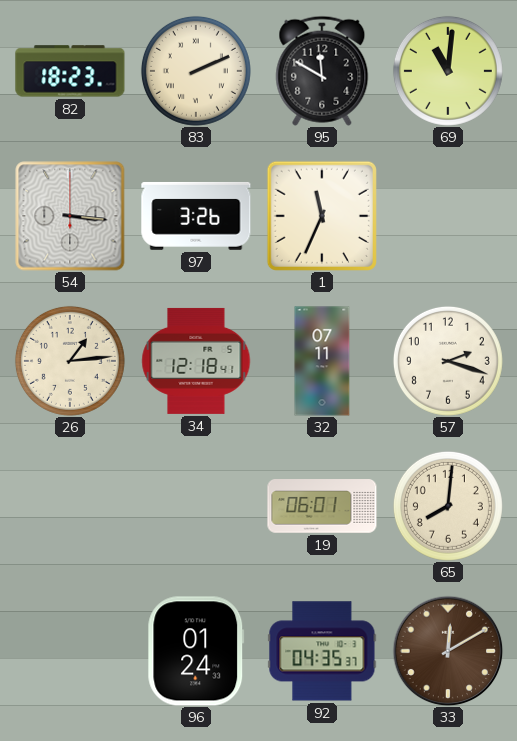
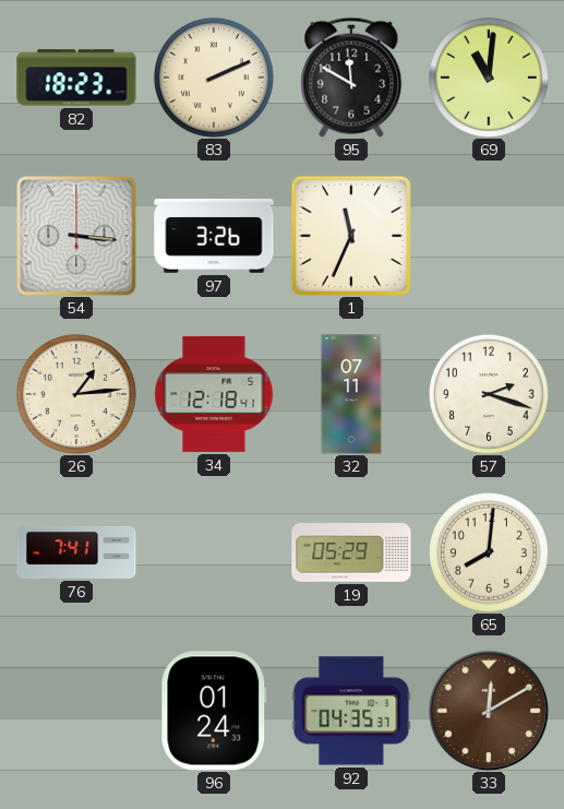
76: none -> 7:41 (76, 552)
19: 06:01 -> 05:29 (351, 552)
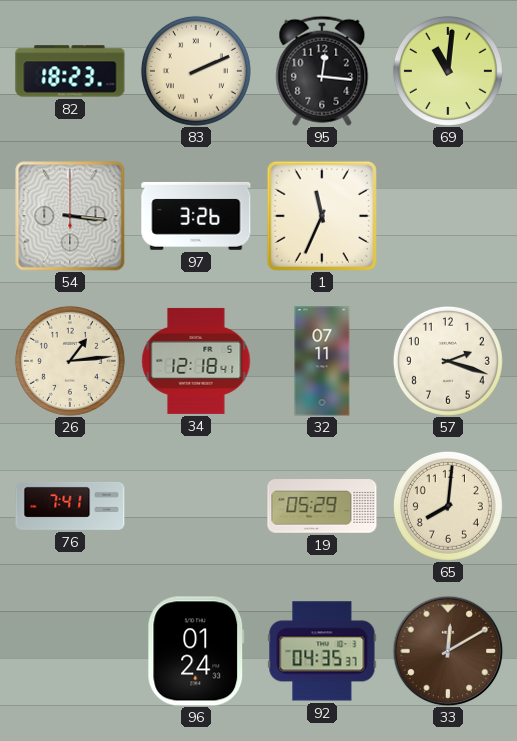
95: 11:50 -> 12:16 (322, 71)
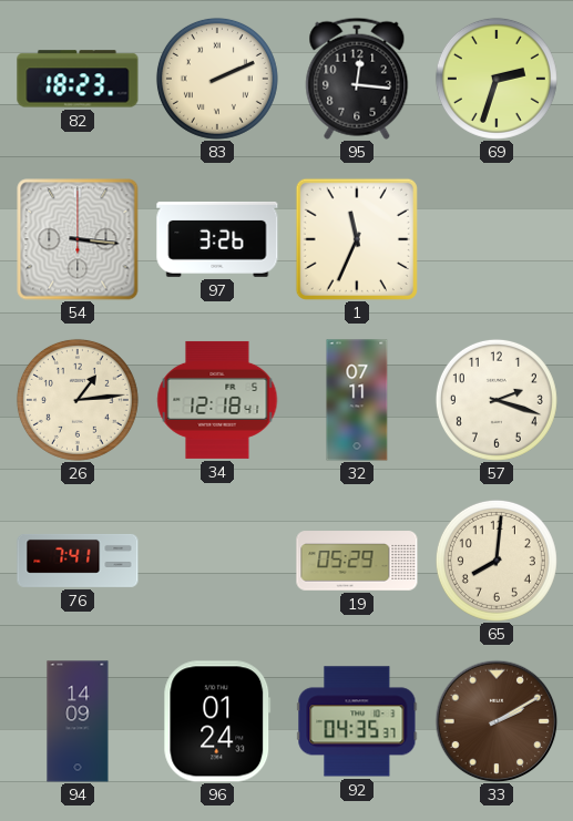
69: 11:01 -> 2:33 (497, 79)
94: none -> 14:09 (78, 721)
33: 12:10 -> 2:10 (497, 721)
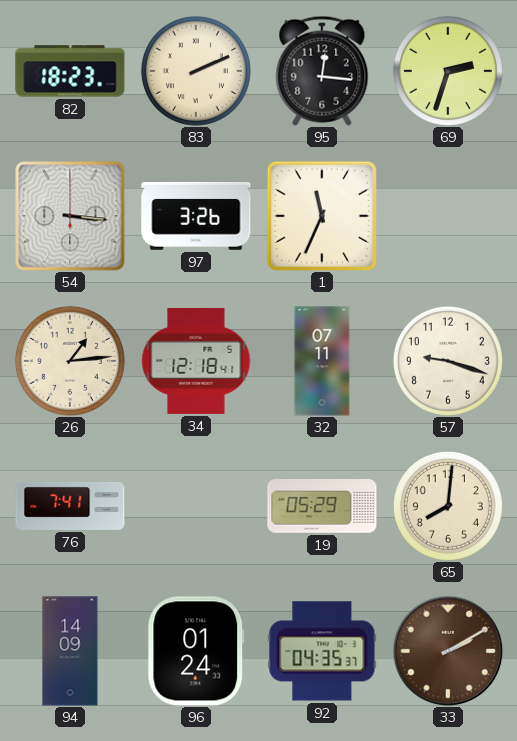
57: 2:18 -> 9:18 (448, 361)
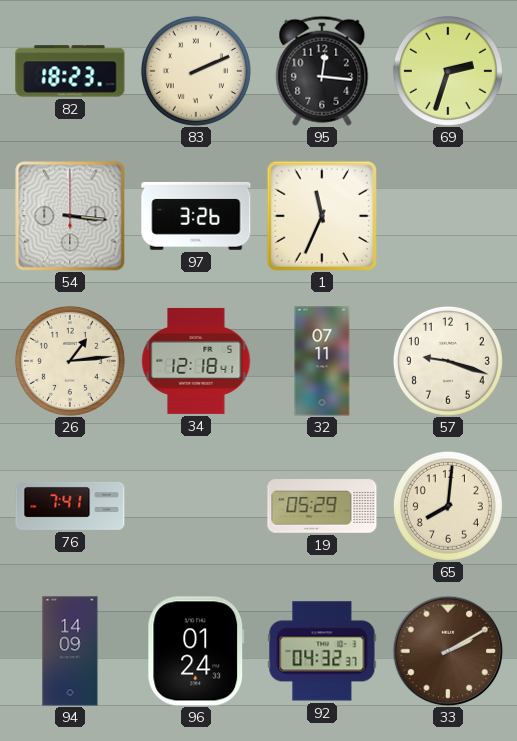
92: 04:35 -> 04:32 (322, 651)
